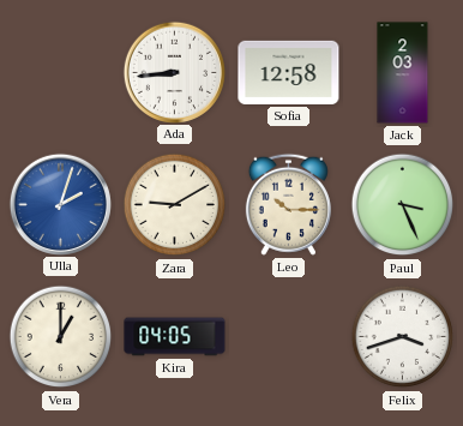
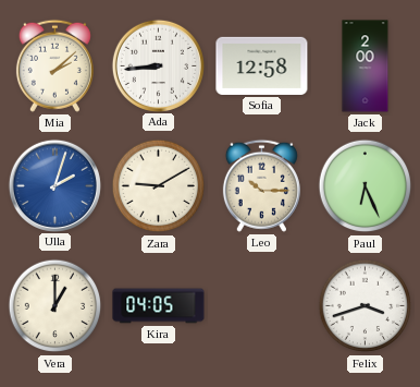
Mia: none -> 2:08 (54, 65)
Jack: 2:03 -> 2:00 (366, 66)
Paul: 3:26 -> 6:26 (366, 186)
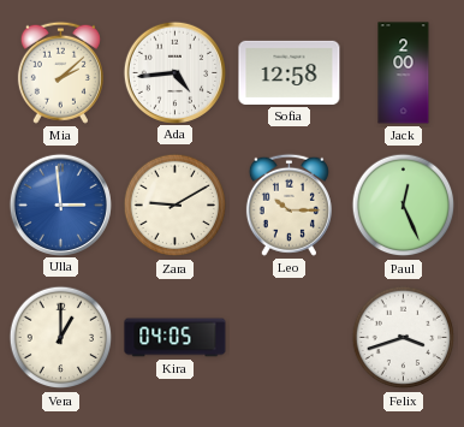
Ada: 8:44 -> 4:44 (174, 72)
Ulla: 2:03 -> 2:59 (60, 204)
Paul: 6:26 -> 12:26 (404, 206)
